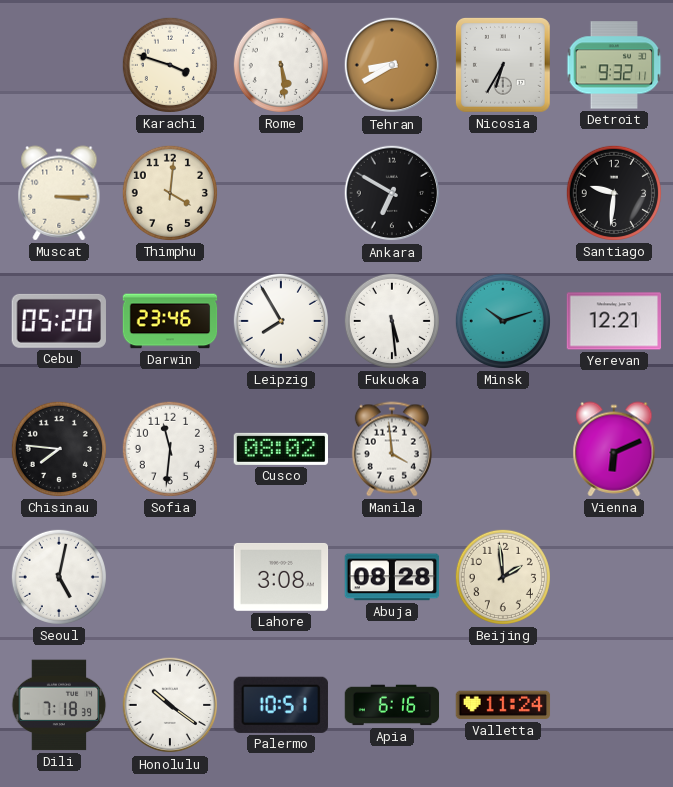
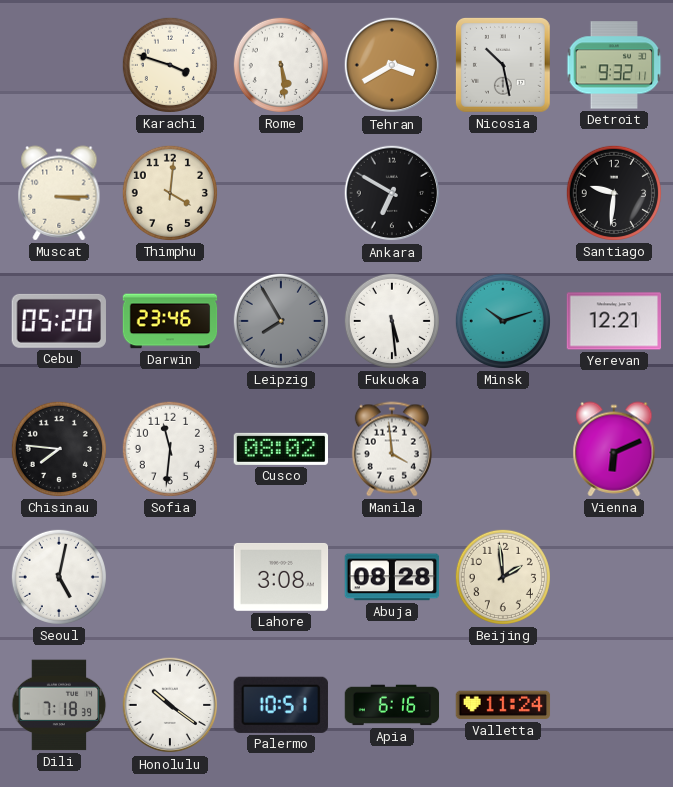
Tehran: 8:40 -> 3:40 (392, 65)
Nicosia: 6:35 -> 10:28 (504, 65)
Leipzig dial: white -> grey (281, 321)
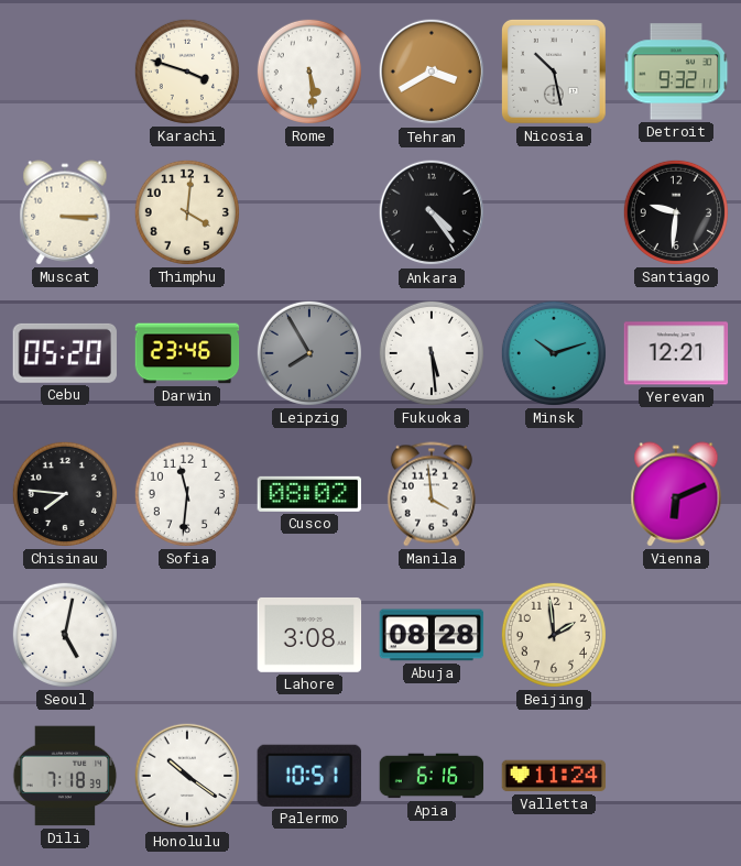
Ankara: 6:50 -> 4:24 (432, 212)
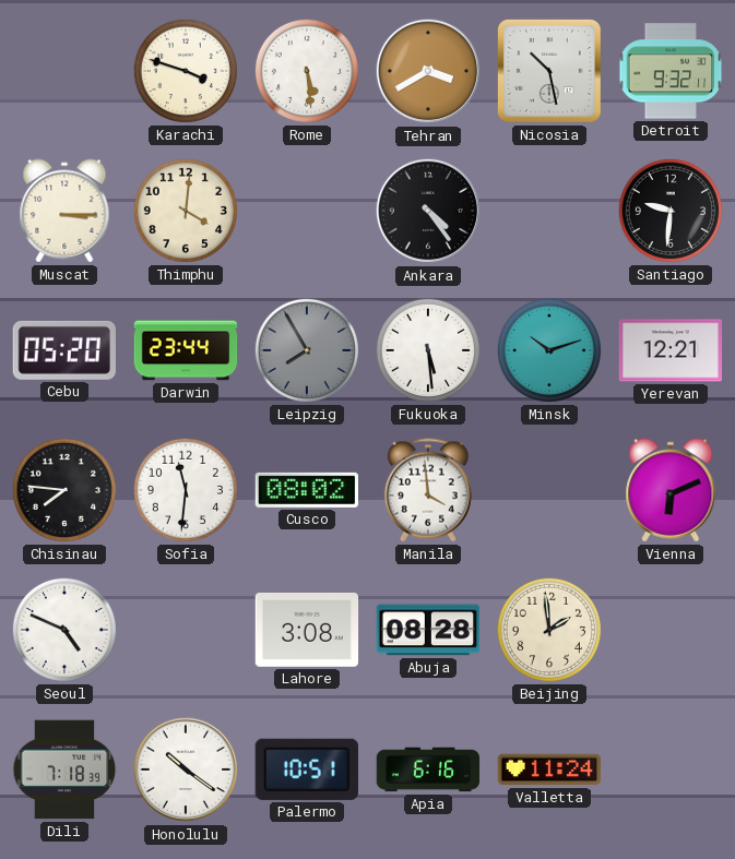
Darwin: 23:46 -> 23:44 (186, 350)
Seoul: 5:02 -> 4:49 (64, 630)
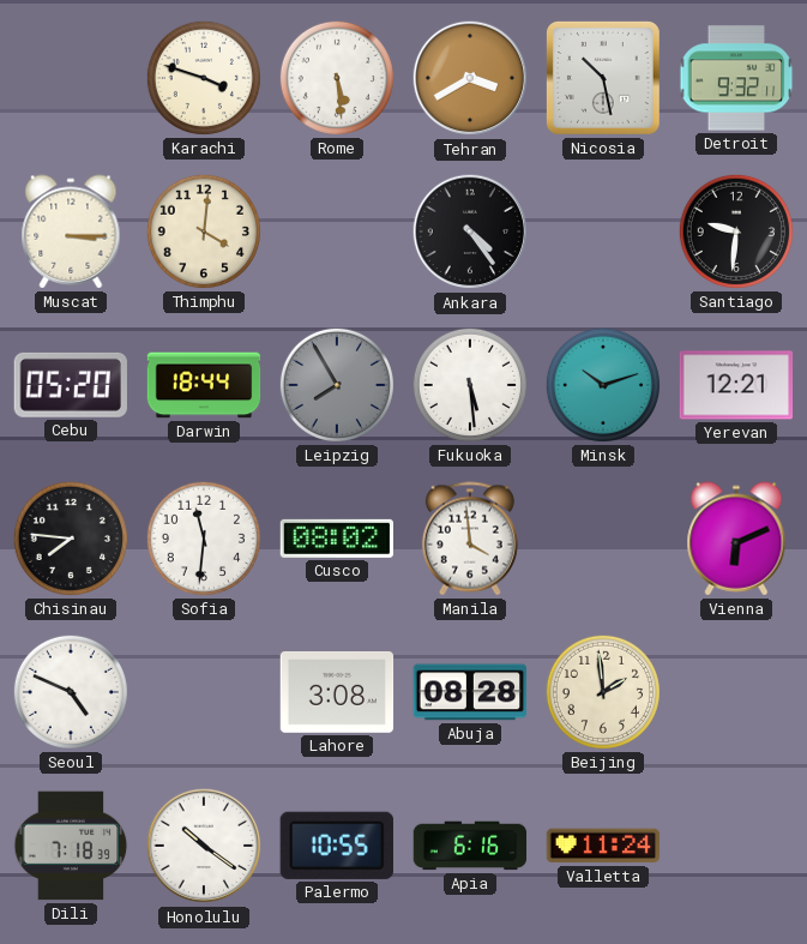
Darwin: 23:44 -> 18:44 (204, 385)
Palermo: 10:51 -> 10:55 (337, 846)
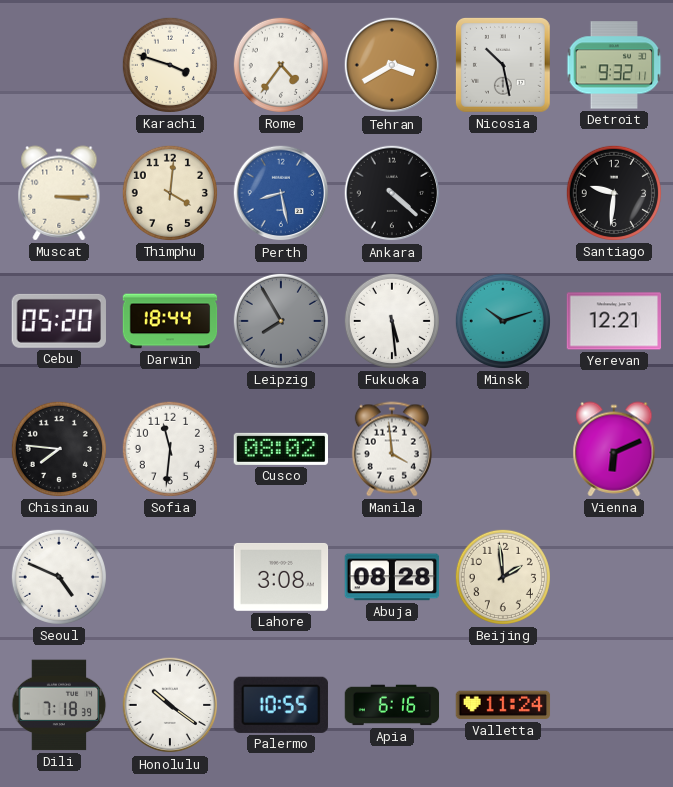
Rome: 5:29 -> 4:36 (281, 65)
Perth: none -> 8:28 (281, 193)
Ankara: 4:24 -> 4:22 (392, 193)
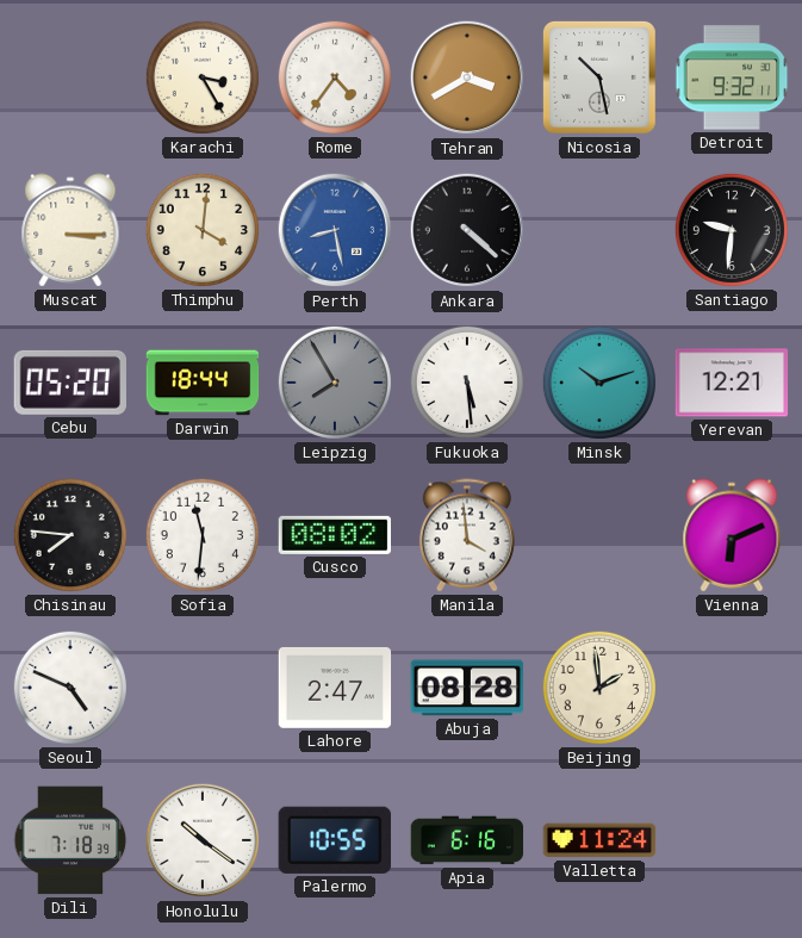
Karachi: 3:48 -> 3:25 (203, 77)
Lahore: 3:08 -> 2:47 (335, 688)
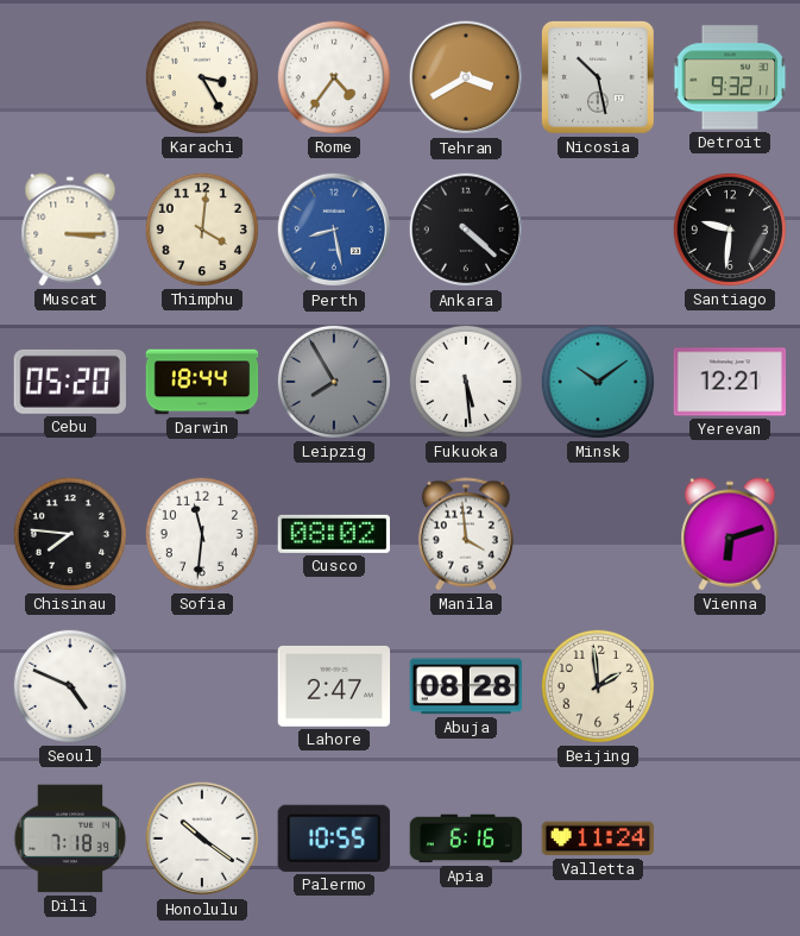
Minsk: 10:12 -> 10:09 (598, 382)
Vienna: 6:11 -> 6:12 (730, 534)
